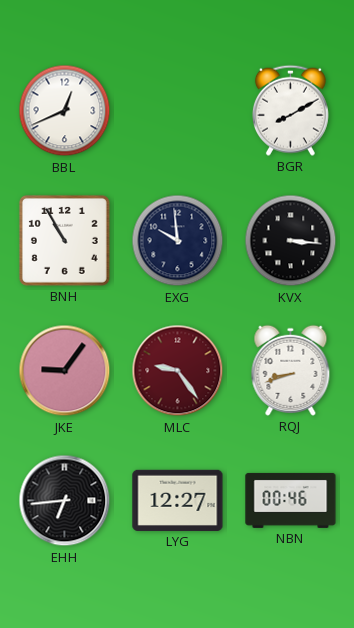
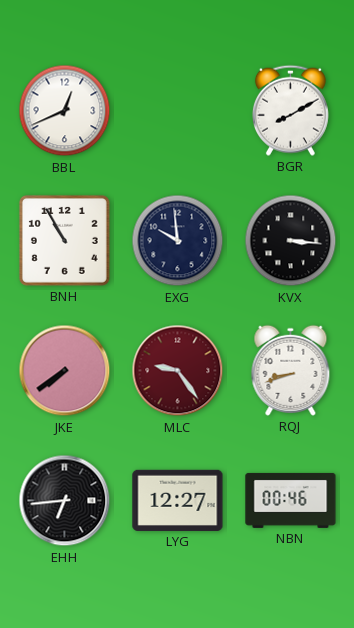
JKE: 9:06 -> 7:39 (65, 371)
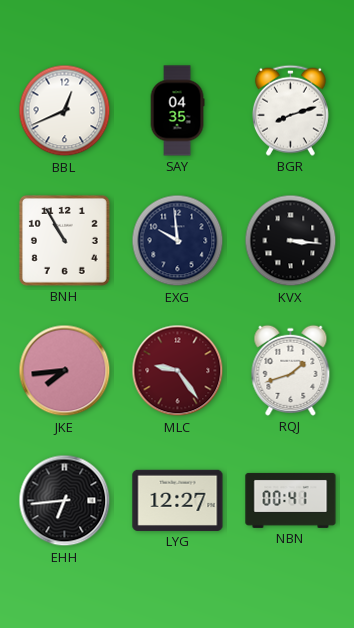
SAY: none -> 04:35 (177, 111)
BGR: 8:10 -> 8:12 (290, 110)
JKE: 7:39 -> 7:44 (65, 371)
RQJ: 8:42 -> 1:42 (291, 370)
NBN: 00:46 -> 00:41 (291, 500)
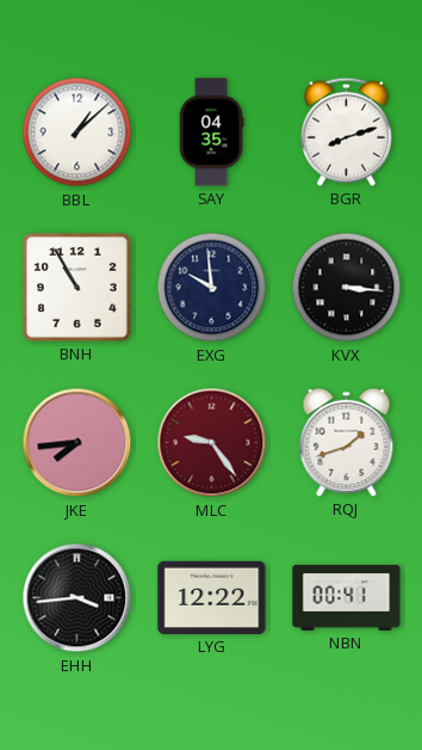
BBL: 12:41 -> 1:08 (77, 133)
EHH: 6:44 -> 3:44 (77, 598)
LYG: 12:27 -> 12:22 (212, 597)
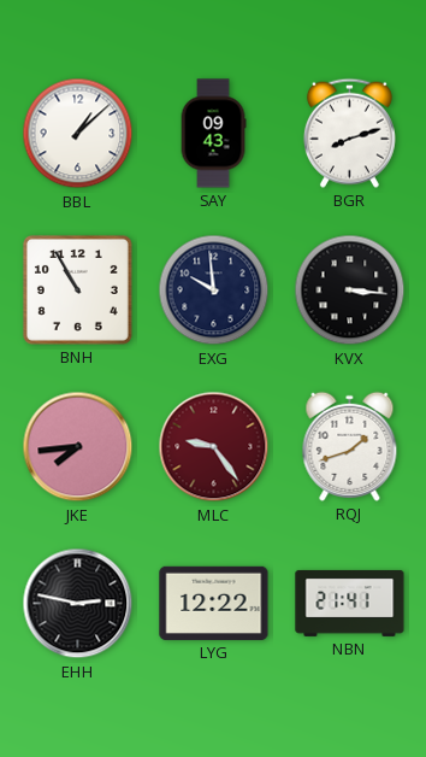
SAY: 04:35 -> 09:43 (213, 134)
EHH: 3:44 -> 2:47 (78, 604)
NBN: 00:41 -> 21:41 (350, 603)
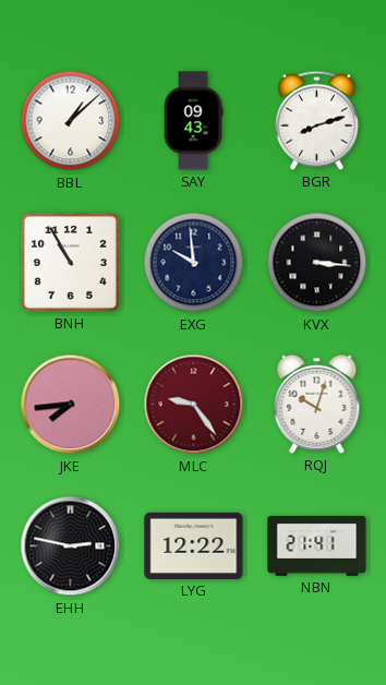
RQJ: 1:42 -> 10:03 (317, 404)
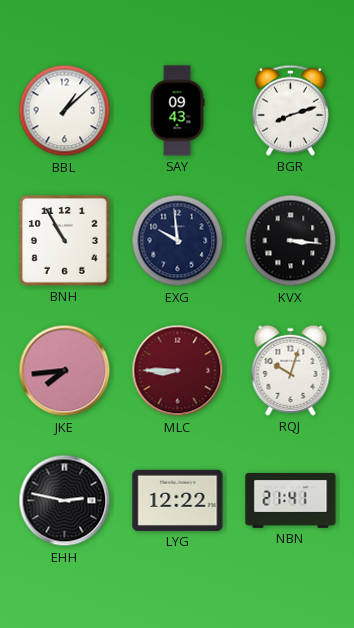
MLC: 9:24 -> 8:45 (178, 371)
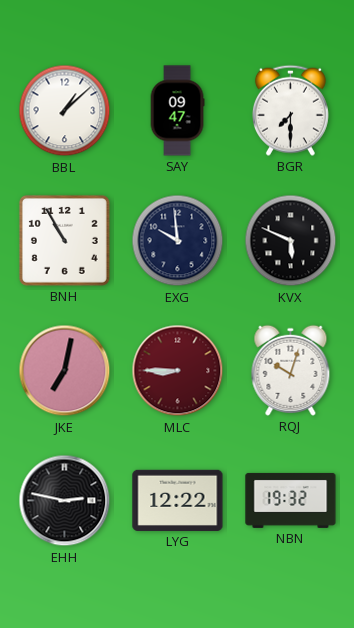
SAY: 09:43 -> 09:47 (177, 111)
BGR: 8:12 -> 7:30 (290, 110)
KVX: 3:16 -> 5:49 (291, 241)
JKE: 7:44 -> 7:02 (65, 371)
NBN: 21:41 -> 19:32 (291, 500)
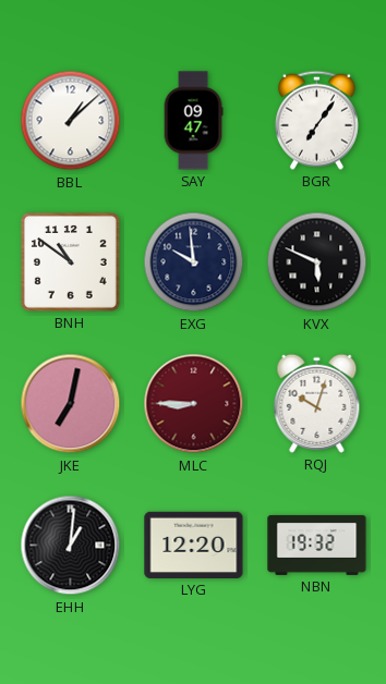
BGR: 7:30 -> 7:06 (316, 120)
BNH: 10:55 -> 10:51 (70, 261)
EHH: 2:47 -> 1:01 (71, 546)
LYG: 12:22 -> 12:20 (194, 545)
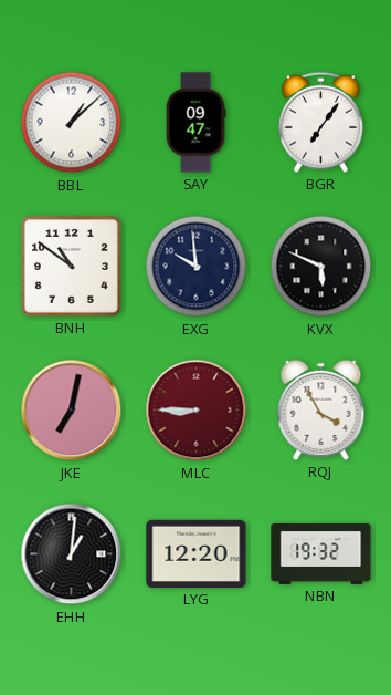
RQJ: 10:03 -> 3:55 (321, 409)
